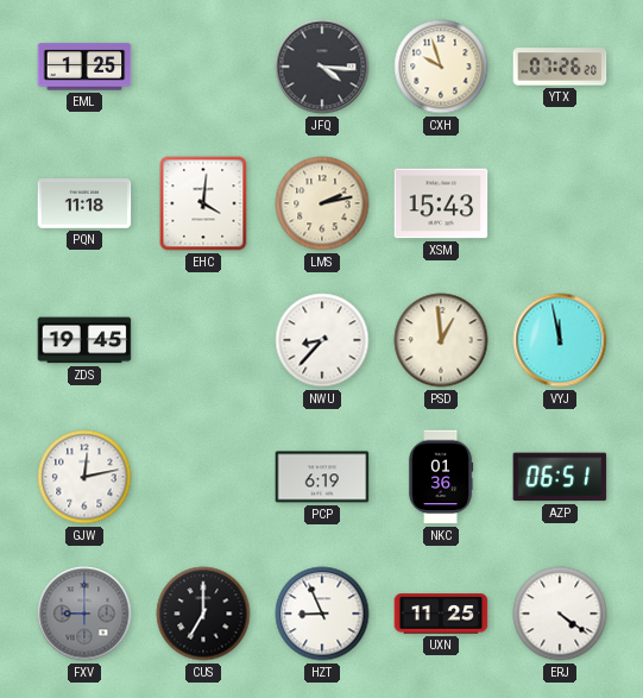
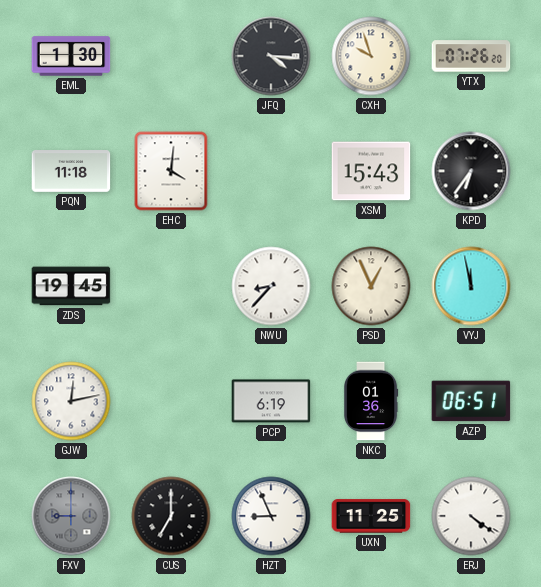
EML: 1:25 -> 1:30 (71, 56)
LMS: 2:13 -> none (322, 203)
KPD: none -> 6:36 (471, 171)
PSD: 12:59 -> 12:56 (371, 286)
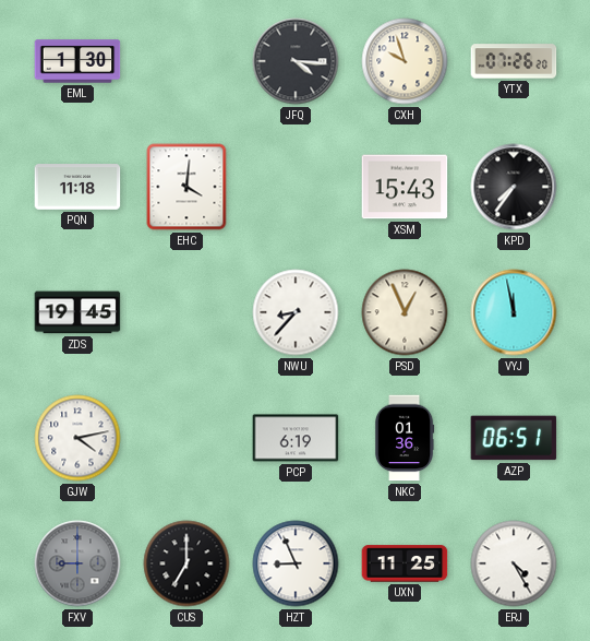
KPD: 6:36 -> 7:36 (514, 187)
GJW: 12:13 -> 4:13 (77, 438)
ERJ: 4:21 -> 4:25 (514, 563)
